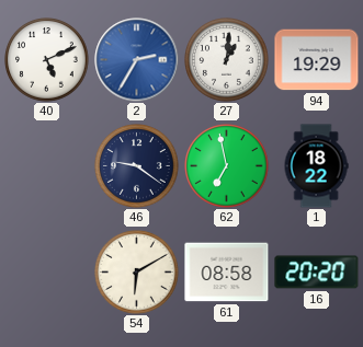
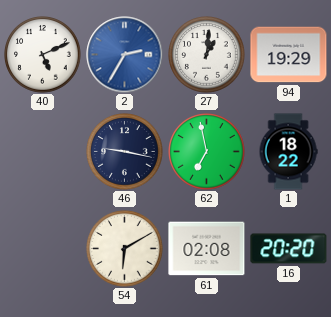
46: 9:21 -> 9:17 (125, 152)
61: 08:58 -> 02:08 (207, 249)
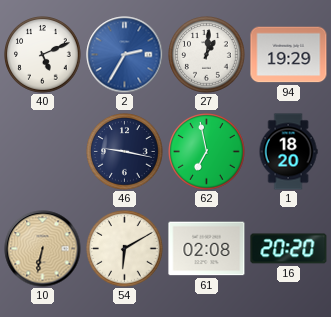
1: 18:22 -> 18:20 (288, 152)
10: none -> 6:32 (43, 249)
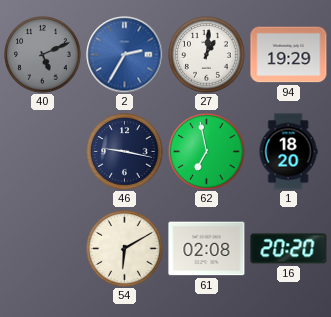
40 dial: white -> grey (43, 55)
10: 6:32 -> none (43, 249)
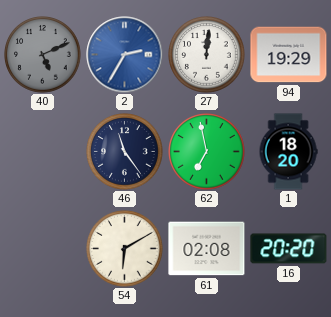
27: 1:01 -> 12:01 (207, 55)
46: 9:17 -> 11:24 (125, 152)
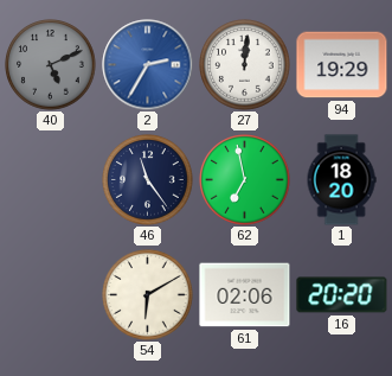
61: 02:08 -> 02:06 (245, 295)
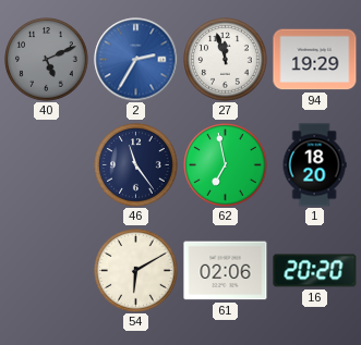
27: 12:01 -> 11:57 (226, 60)
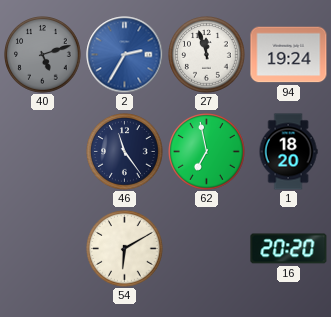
40: 5:11 -> 5:12 (43, 55)
94: 19:29 -> 19:24 (289, 55)
61: 02:06 -> none (226, 271)
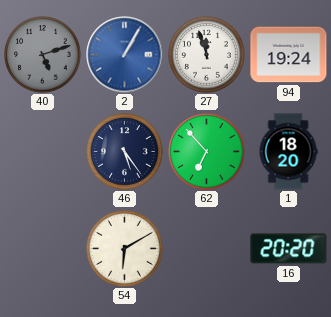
2: 2:35 -> 1:05 (125, 55)
46: 11:24 -> 5:24 (125, 152)
62: 6:58 -> 6:53 (207, 152)
